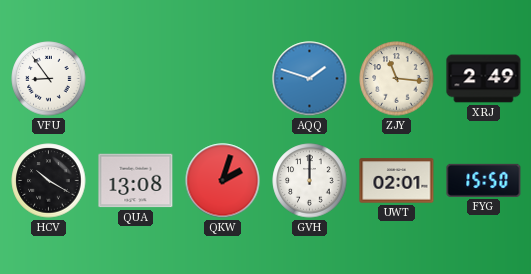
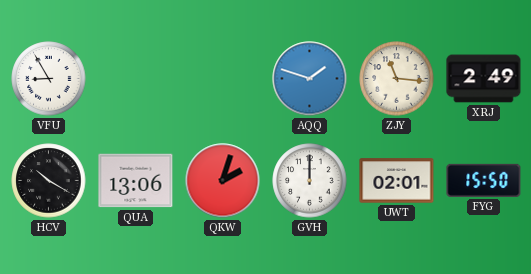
VFU: 8:54 -> 8:55 (49, 79)
QUA: 13:08 -> 13:06 (136, 181)
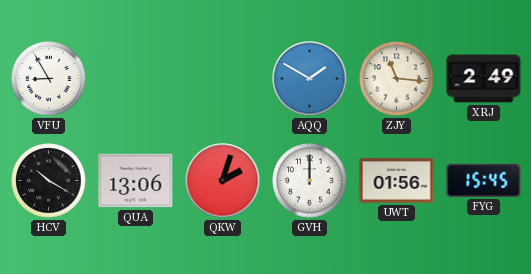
AQQ: 1:48 -> 1:50 (310, 79)
UWT: 02:01 -> 01:56 (397, 181)
FYG: 15:50 -> 15:45 (484, 180)
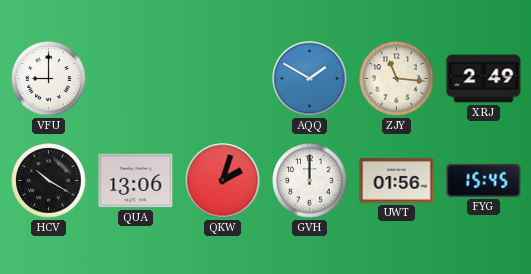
VFU: 8:55 -> 9:00 (49, 79)
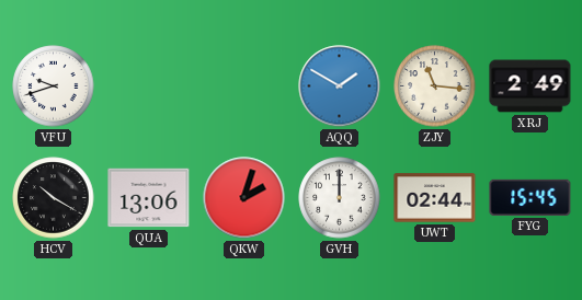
VFU: 9:00 -> 9:42 (54, 86)
UWT: 01:56 -> 02:44 (435, 198)
